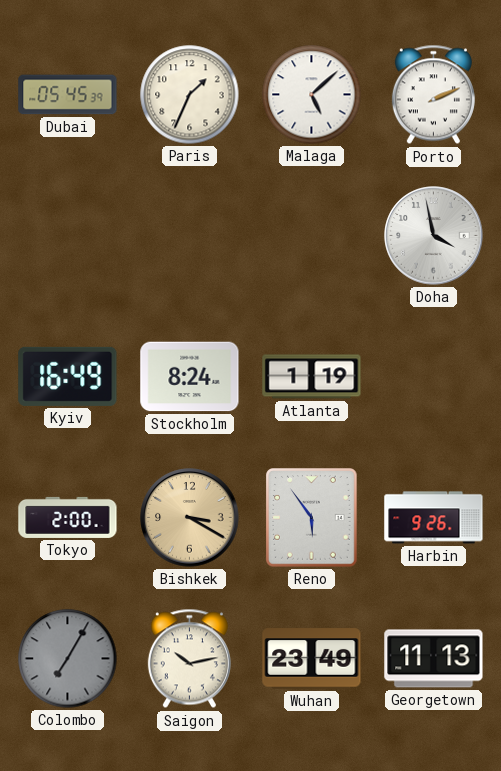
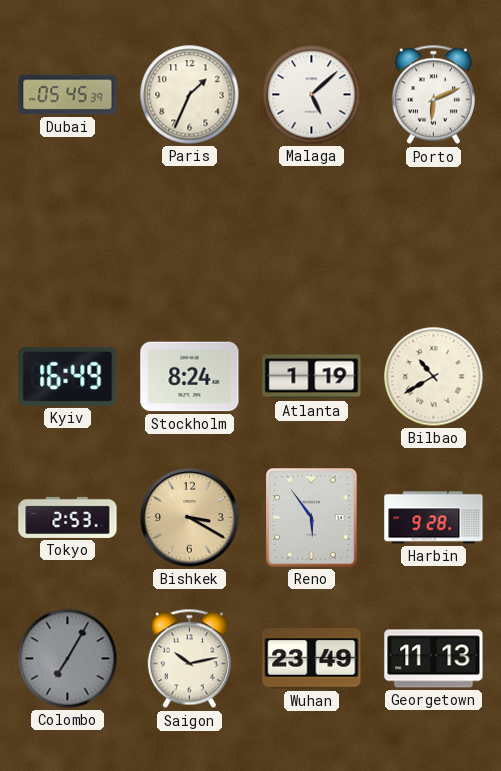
Porto: 2:11 -> 6:11 (433, 95)
Doha: 3:58 -> none (434, 236)
Bilbao: none -> 10:40 (434, 377)
Tokyo: 2:00 -> 2:53 (68, 517)
Harbin: 9:26 -> 9:28 (434, 518)
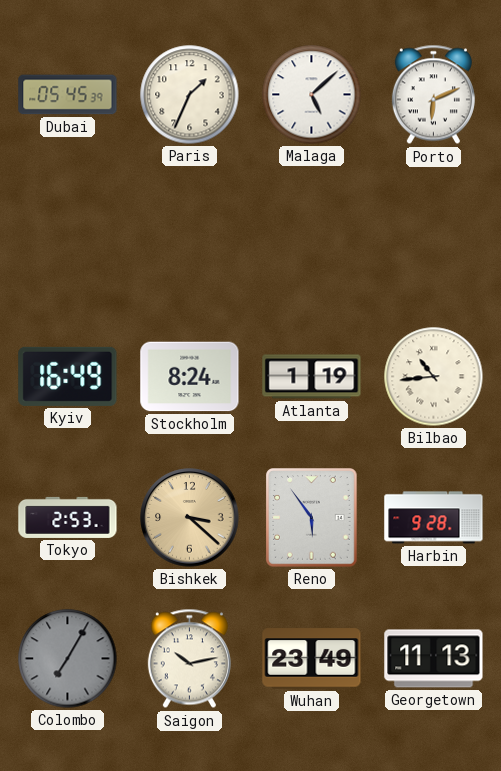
Bilbao: 10:40 -> 10:44 (434, 377)
Bishkek: 3:20 -> 3:22 (190, 518)
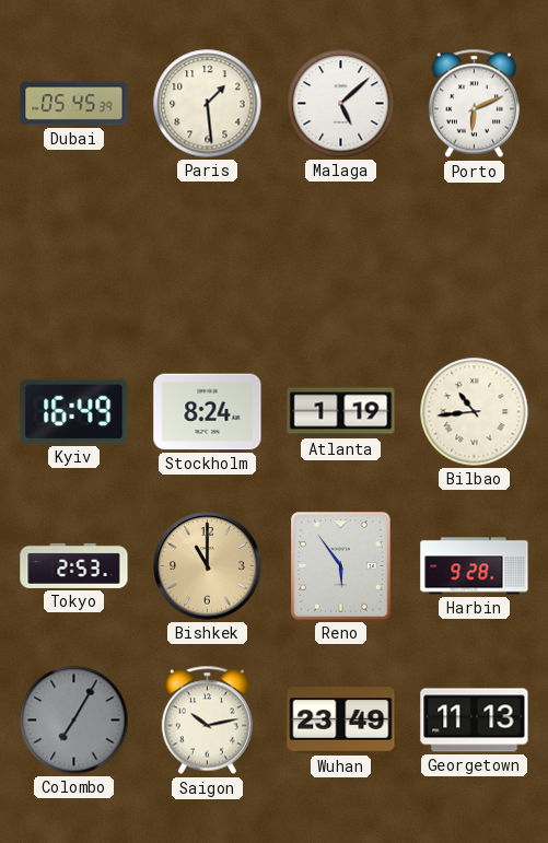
Paris: 1:34 -> 1:29 (208, 104)
Bishkek: 3:22 -> 11:00 (208, 566)
